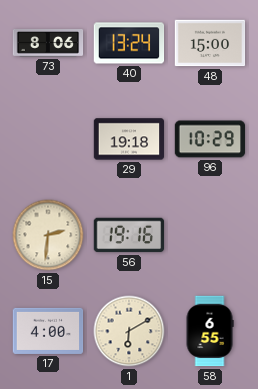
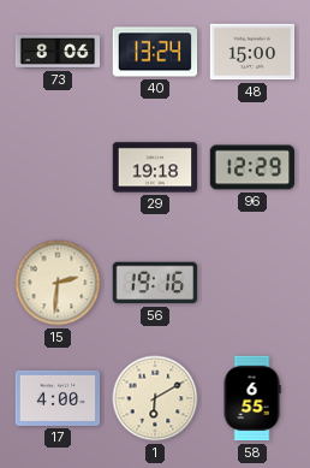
96: 10:29 -> 12:29 (252, 167)
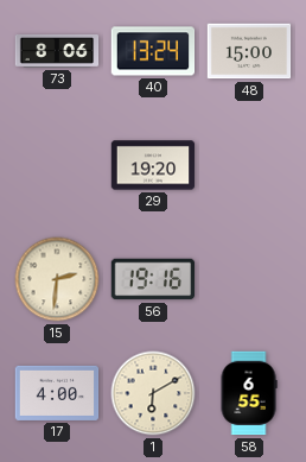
29: 19:18 -> 19:20 (153, 165)
96: 12:29 -> none (252, 167)
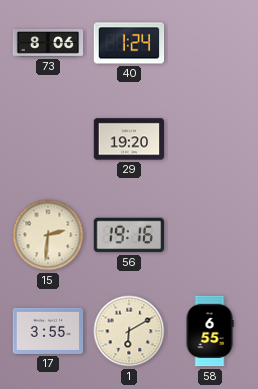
40: 13:24 -> 1:24 (129, 43)
48: 15:00 -> none (249, 51)
17: 4:00 -> 3:55 (48, 331)
